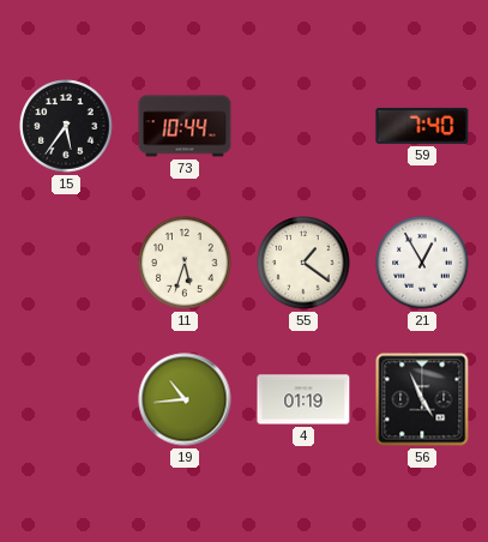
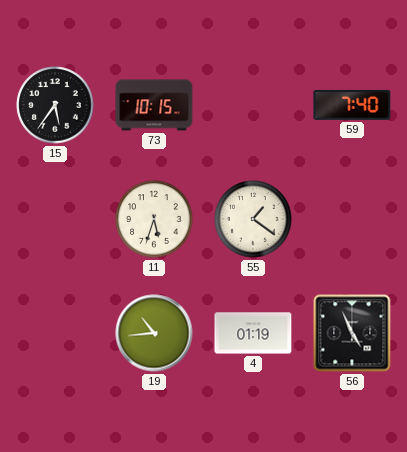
73: 10:44 -> 10:15 (154, 105)
21: 12:55 -> none (422, 263)
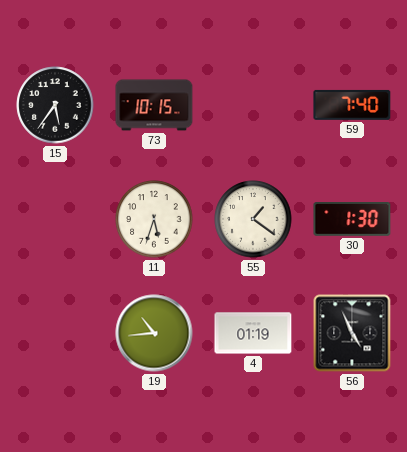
30: none -> 1:30 (352, 219)
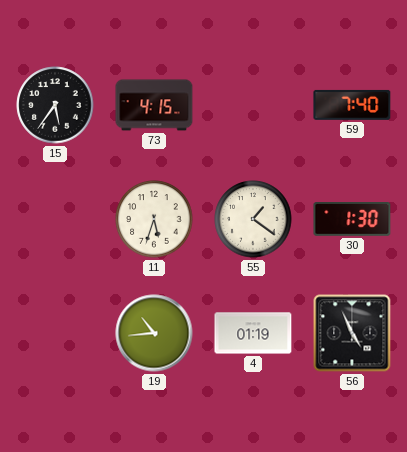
73: 10:15 -> 4:15 (154, 105)
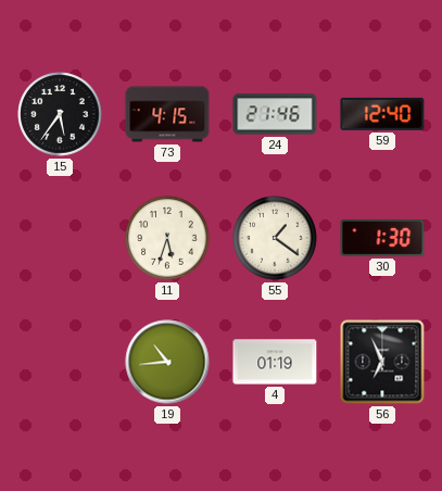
24: none -> 21:46 (275, 114)
59: 7:40 -> 12:40 (382, 114)
56: 4:56 -> 6:56 (382, 362)
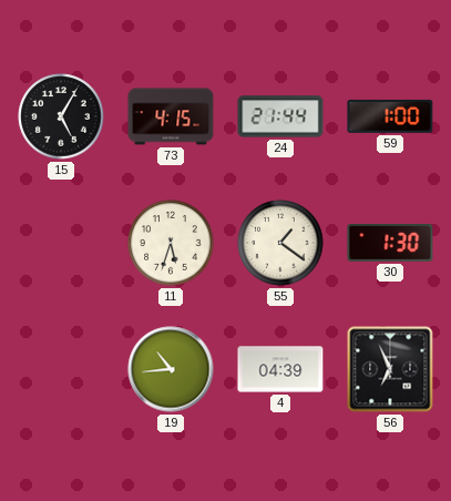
15: 5:36 -> 5:05 (61, 116)
24: 21:46 -> 21:44 (280, 116)
59: 12:40 -> 1:00 (390, 116)
4: 01:19 -> 04:39 (280, 369)
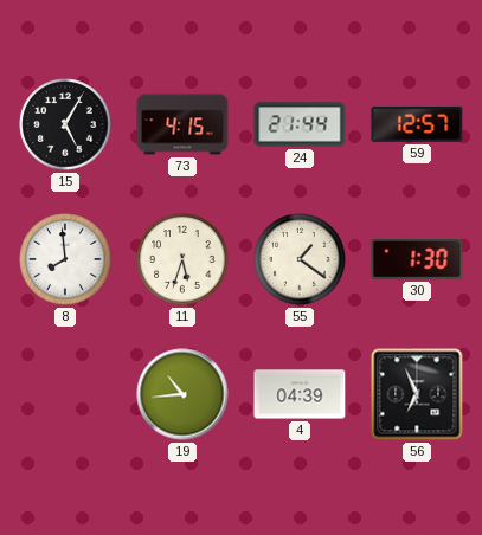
59: 1:00 -> 12:57 (417, 124)
8: none -> 7:59 (65, 259)
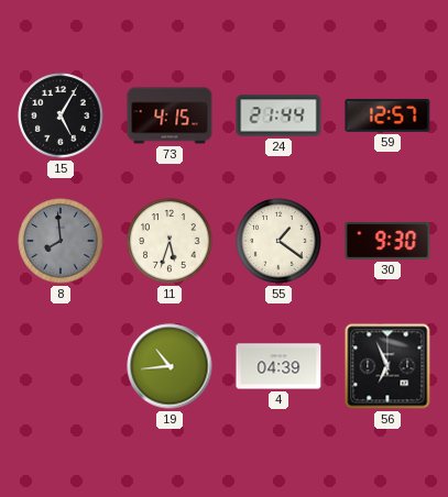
8 dial: white -> grey (61, 241)
30: 1:30 -> 9:30 (387, 241)
